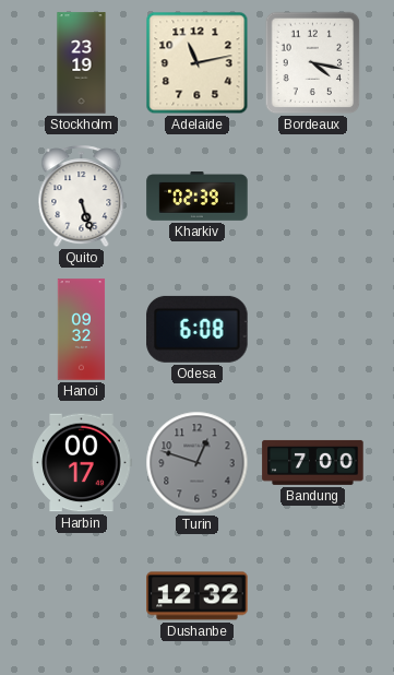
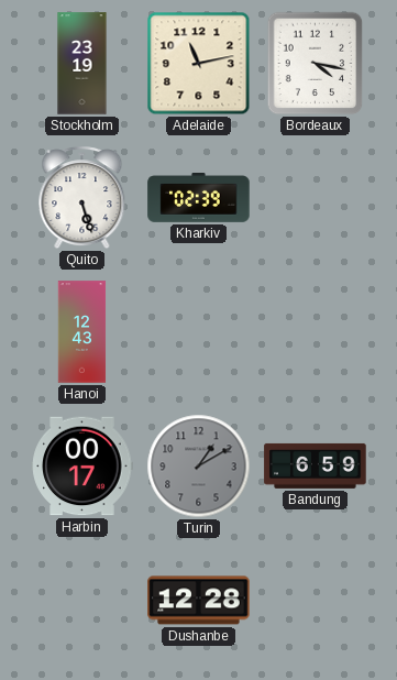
Hanoi: 09:32 -> 12:43 (82, 332)
Odesa: 6:08 -> none (198, 329)
Turin: 12:48 -> 1:10 (199, 467)
Bandung: 7:00 -> 6:59 (316, 465)
Dushanbe: 12:32 -> 12:28 (199, 601)
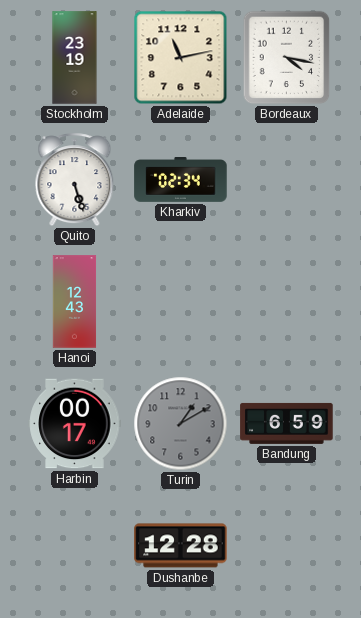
Kharkiv: 02:39 -> 02:34 (181, 180)
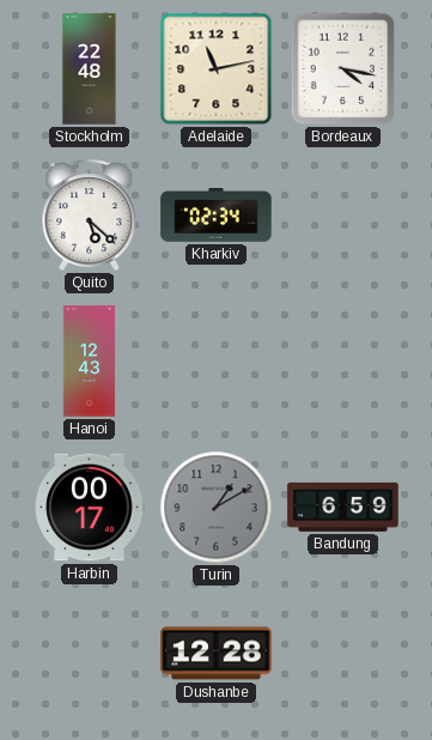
Stockholm: 23:19 -> 22:48 (90, 69)
Quito: 5:27 -> 5:22 (90, 216)
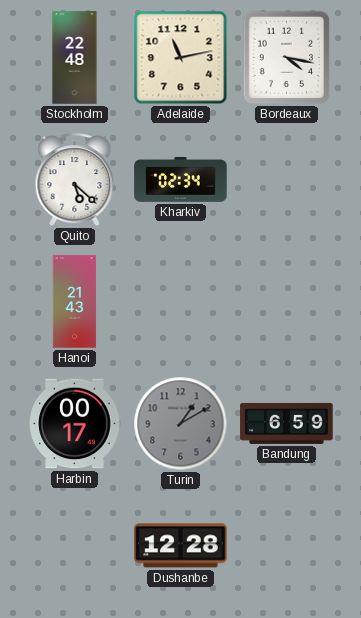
Hanoi: 12:43 -> 21:43 (75, 302)
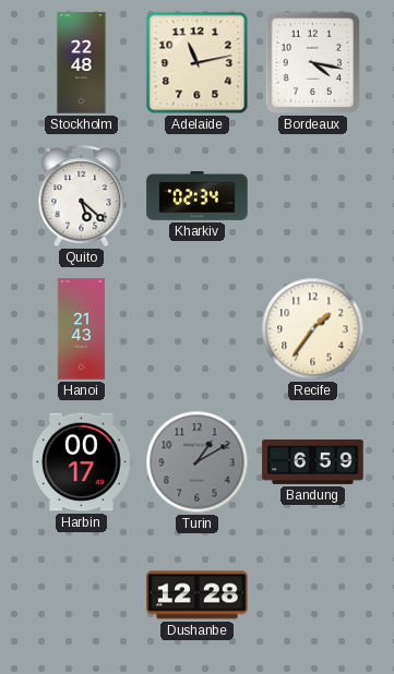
Recife: none -> 1:36 (313, 329)
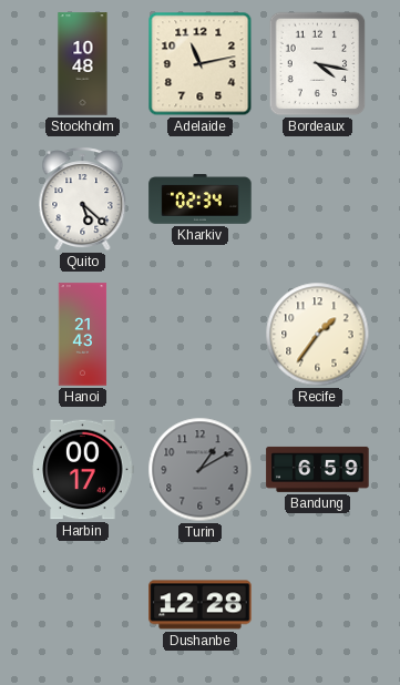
Stockholm: 22:48 -> 10:48 (83, 64)
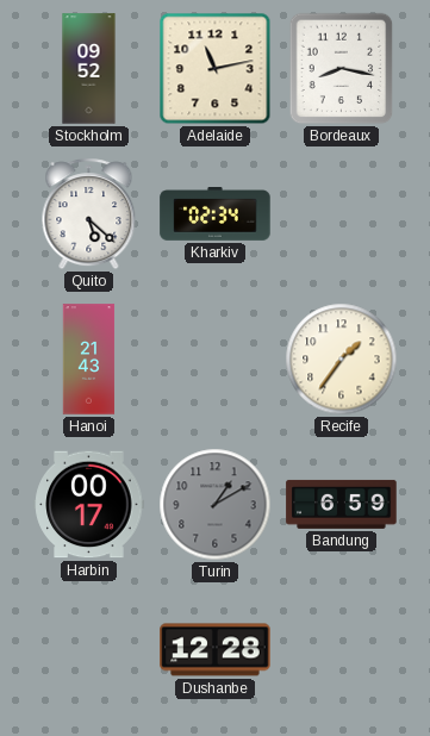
Stockholm: 10:48 -> 09:52 (89, 69)
Bordeaux: 4:17 -> 8:17 (342, 69)
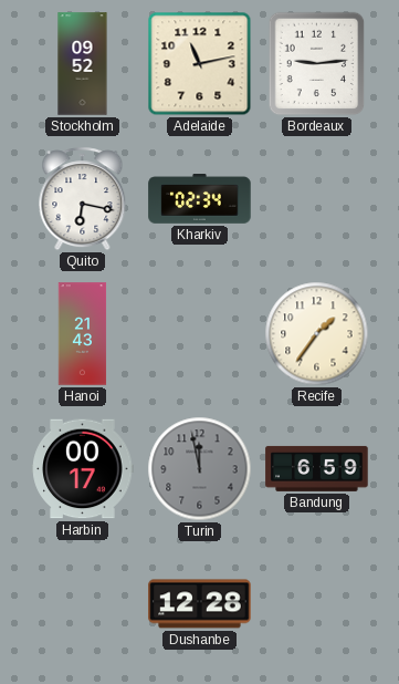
Bordeaux: 8:17 -> 9:14 (317, 64)
Quito: 5:22 -> 6:17 (83, 199)
Turin: 1:10 -> 11:58 (200, 469)
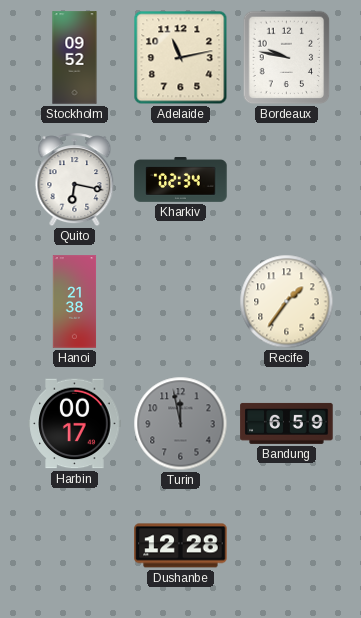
Bordeaux: 9:14 -> 9:47 (287, 58)
Hanoi: 21:43 -> 21:38 (75, 302)
